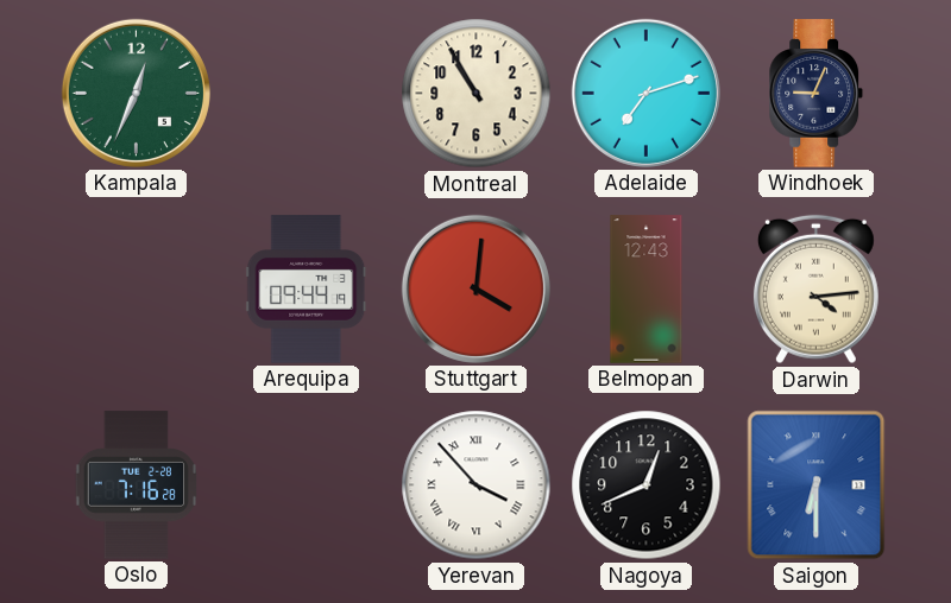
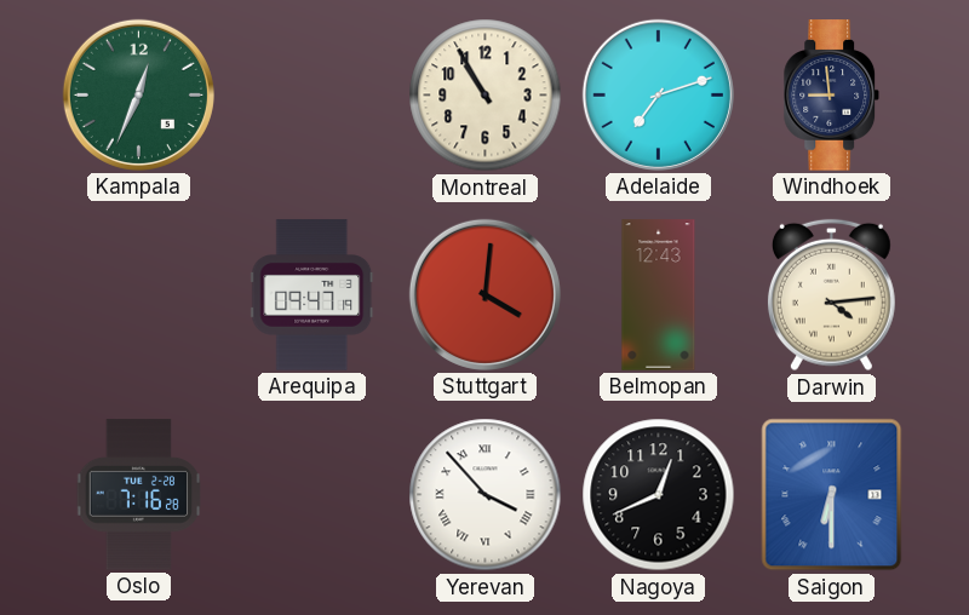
Windhoek: 9:04 -> 8:59 (832, 96)
Arequipa: 09:44 -> 09:47 (313, 295)
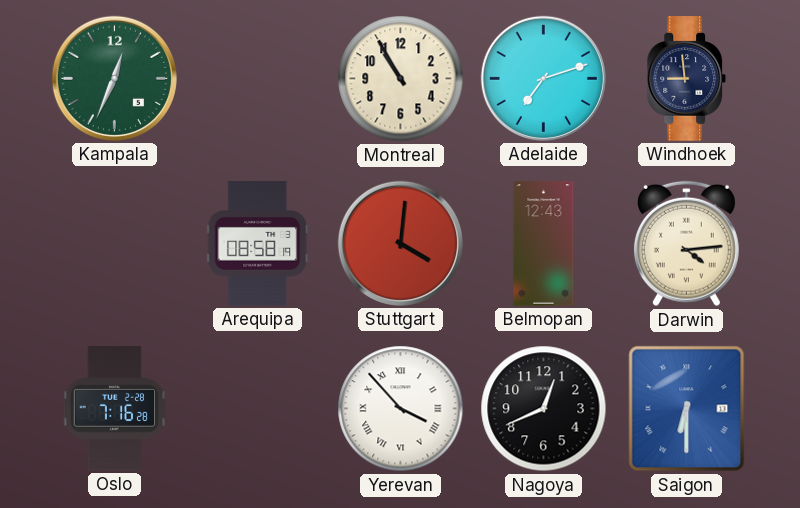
Arequipa: 09:47 -> 08:58 (258, 244)
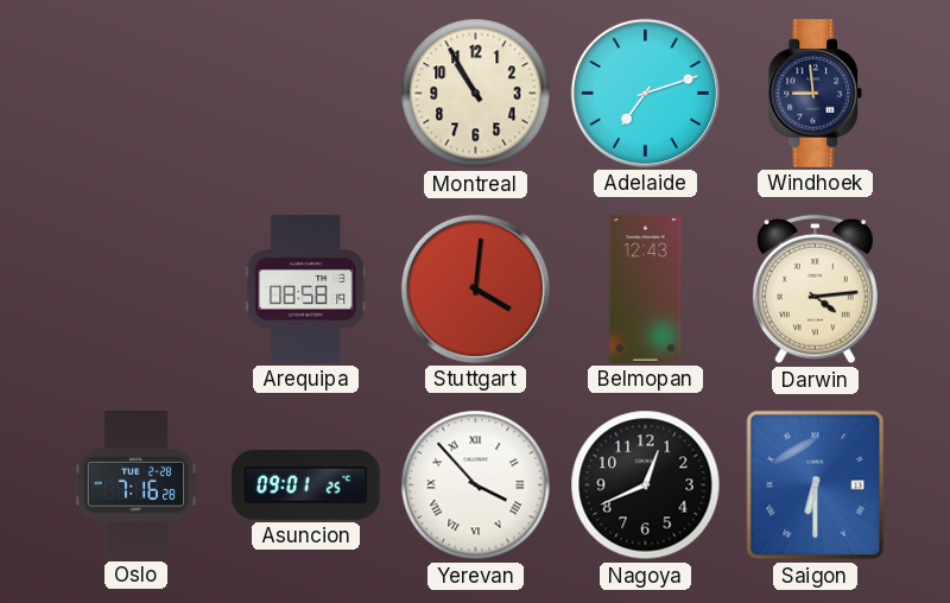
Kampala: 12:34 -> none (114, 78)
Asuncion: none -> 09:01 (306, 485)
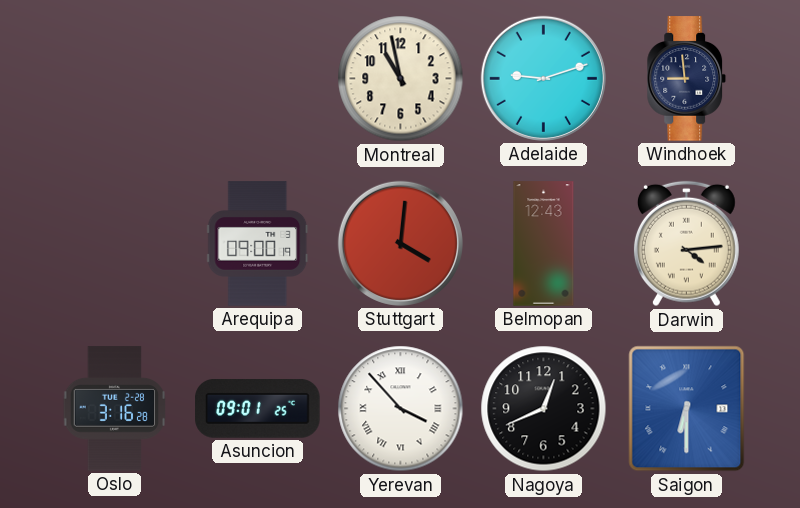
Montreal: 10:55 -> 10:58 (401, 79)
Adelaide: 7:12 -> 9:12 (543, 78)
Arequipa: 08:58 -> 09:00 (258, 244)
Oslo: 7:16 -> 3:16 (115, 409)
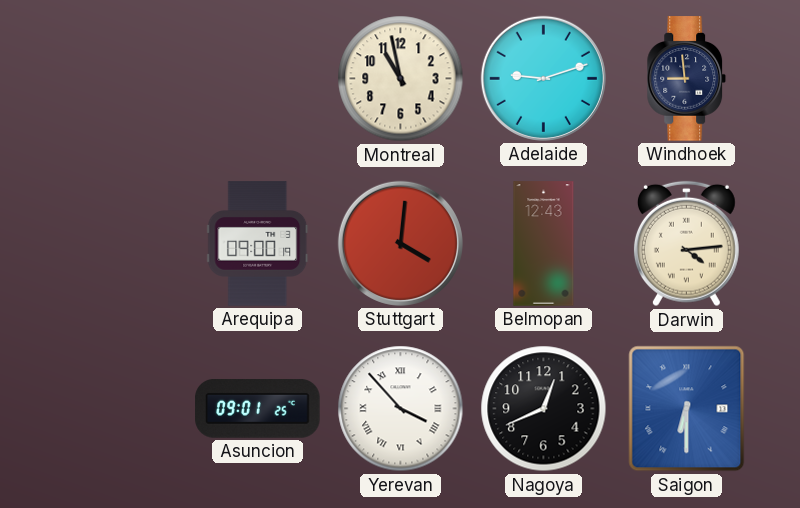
Oslo: 3:16 -> none (115, 409)
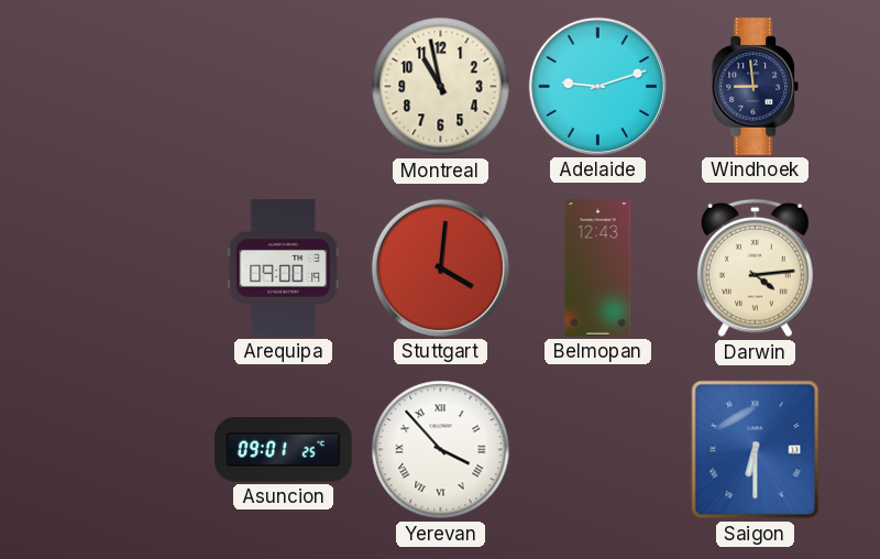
Nagoya: 12:41 -> none (544, 409)
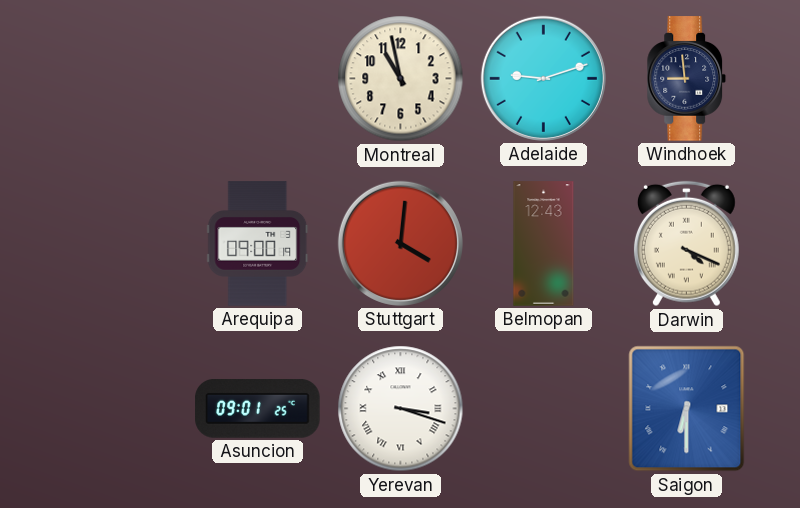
Darwin: 4:14 -> 4:19 (686, 244)
Yerevan: 3:53 -> 3:18 (401, 409)
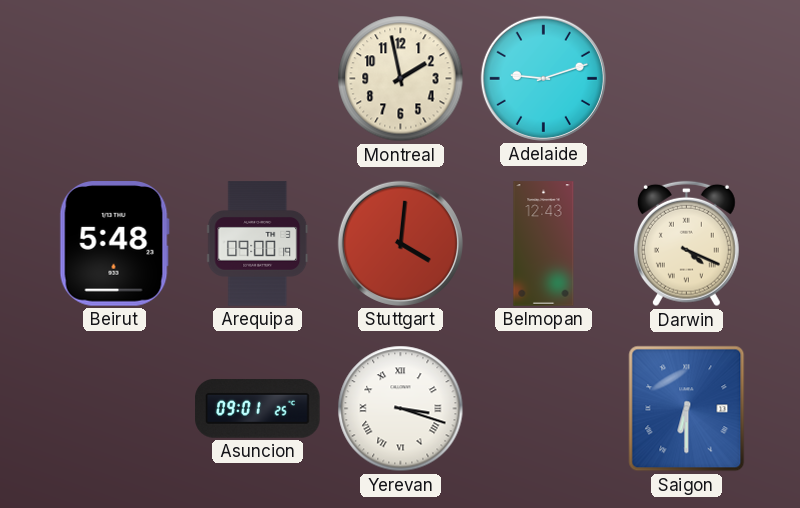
Montreal: 10:58 -> 1:58 (401, 79)
Windhoek: 8:59 -> none (687, 79)
Beirut: none -> 5:48 (114, 244)
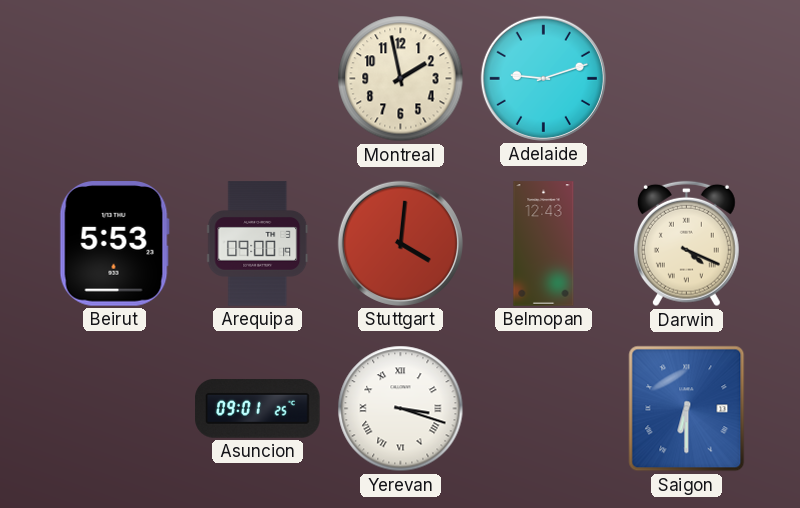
Beirut: 5:48 -> 5:53 (114, 244)
